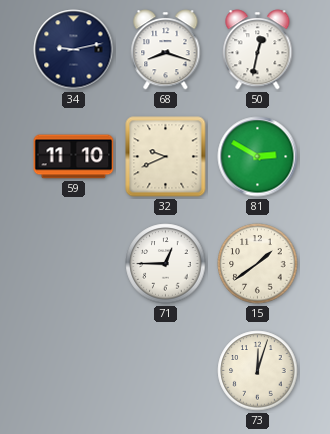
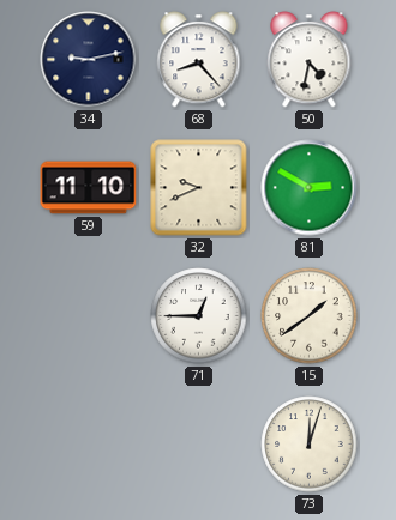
68: 8:18 -> 8:23 (199, 60)
50: 12:32 -> 4:32 (310, 60)
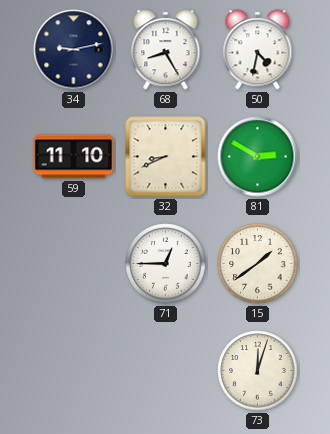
68: 8:23 -> 8:25 (166, 50)
32: 9:41 -> 8:41 (166, 157)
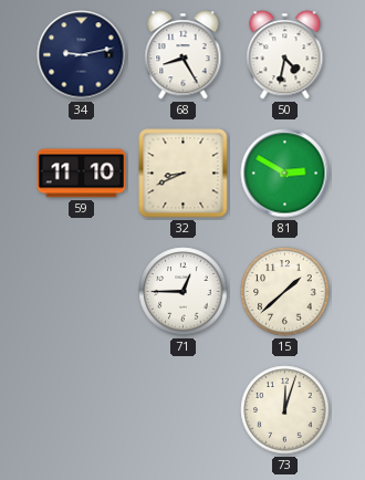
15: 1:39 -> 1:38 (285, 292)
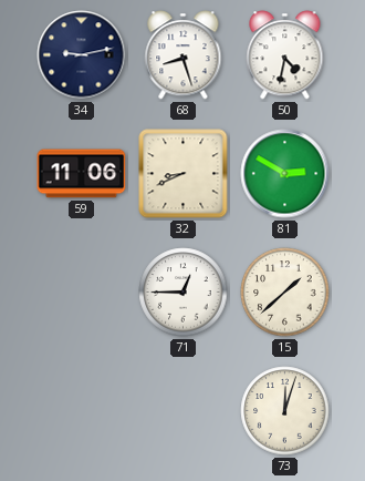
68: 8:25 -> 8:27 (184, 55)
59: 11:10 -> 11:06 (82, 174)
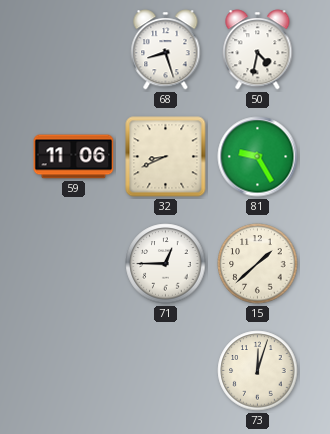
34: 9:13 -> none (82, 55)
81: 2:50 -> 9:25 (258, 157)
